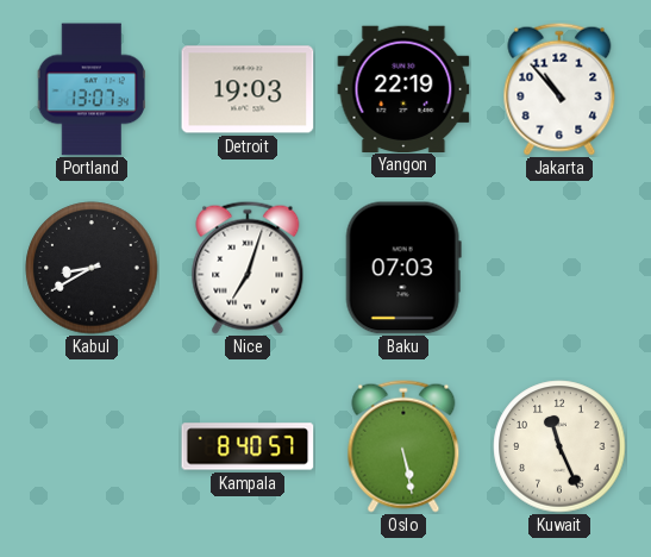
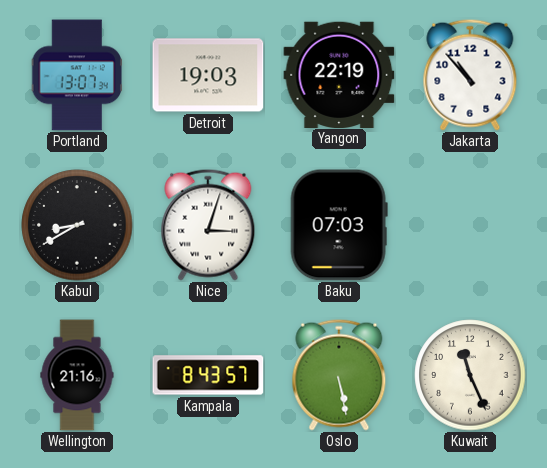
Nice: 7:03 -> 3:03 (208, 225)
Wellington: none -> 21:16 (77, 375)
Kampala: 8:40 -> 8:43 (208, 375)
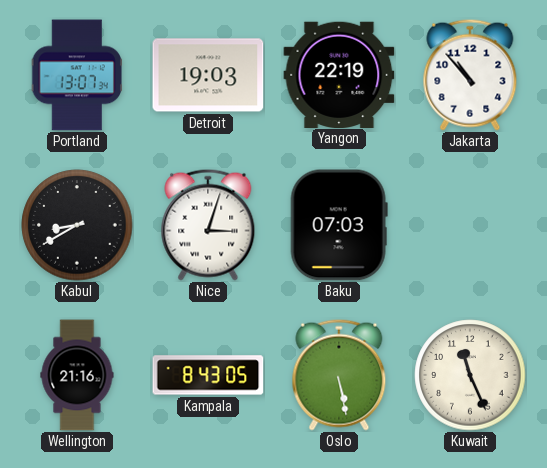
Kampala: 8:43:57 -> 8:43:05 (208, 375)
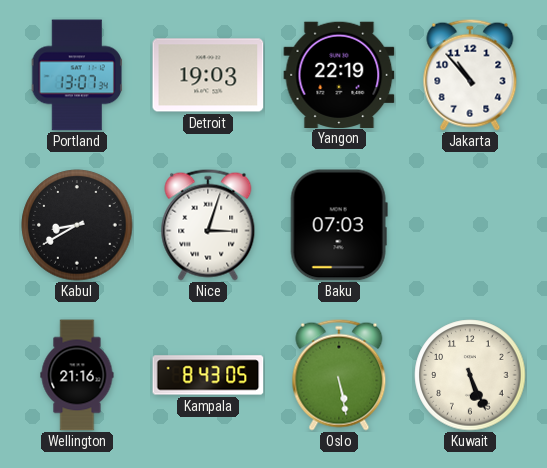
Kuwait: 11:26 -> 5:26 (470, 375)
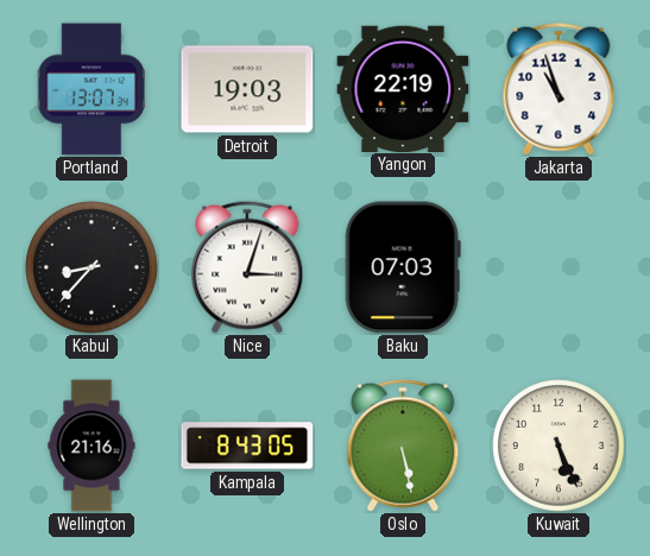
Jakarta: 10:53 -> 10:57 (559, 89)
Kabul: 8:40 -> 8:37 (91, 267)
